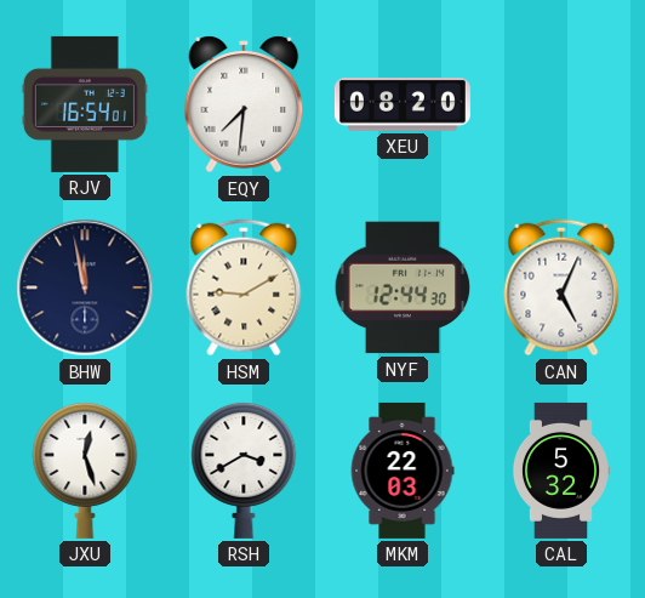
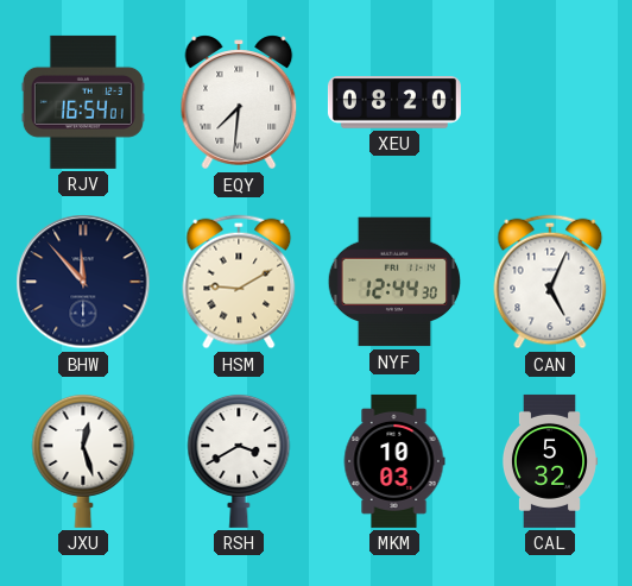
BHW: 11:58 -> 11:53 (83, 282)
MKM: 22:03 -> 10:03 (394, 461)
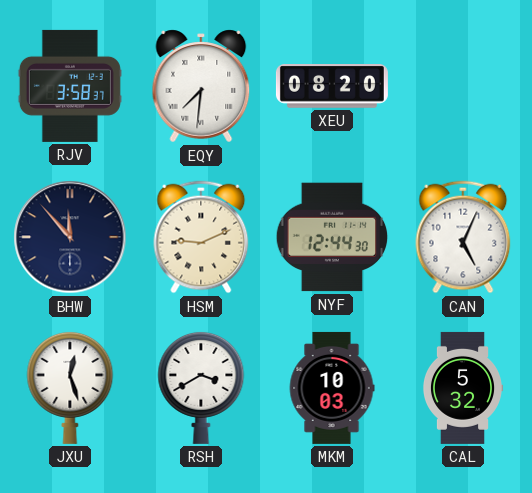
RJV: 16:54 -> 3:58 (70, 86)
HSM: 9:10 -> 9:11 (201, 237)
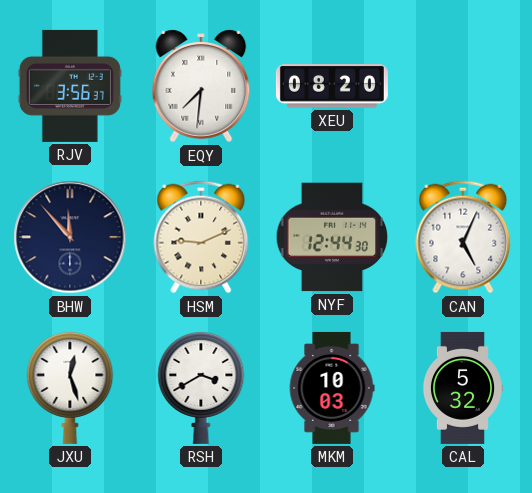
RJV: 3:58 -> 3:56 (70, 86)
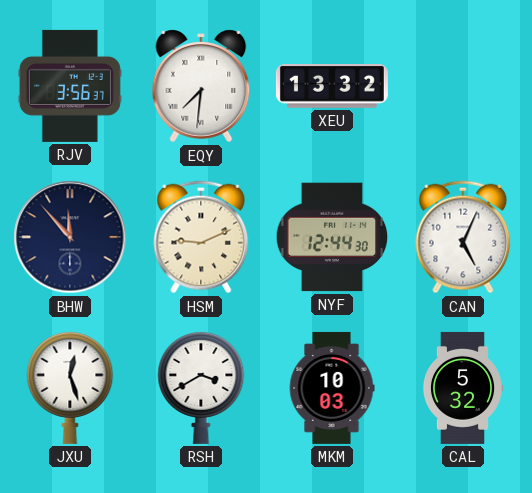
XEU: 08:20 -> 13:32 (332, 87)
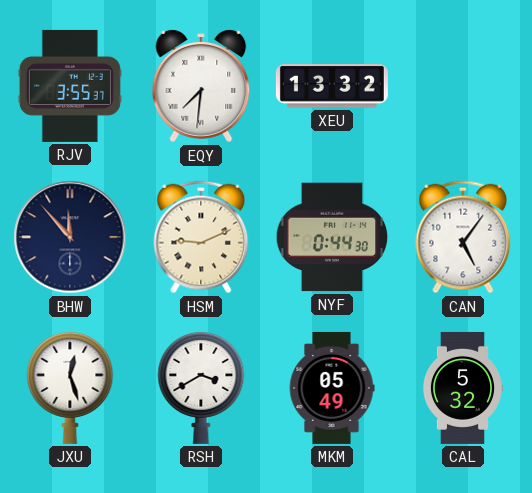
RJV: 3:56 -> 3:55 (70, 86)
NYF: 12:44 -> 0:44 (332, 237)
CAN: 5:04 -> 5:06 (463, 237)
MKM: 10:03 -> 05:49 (332, 388)
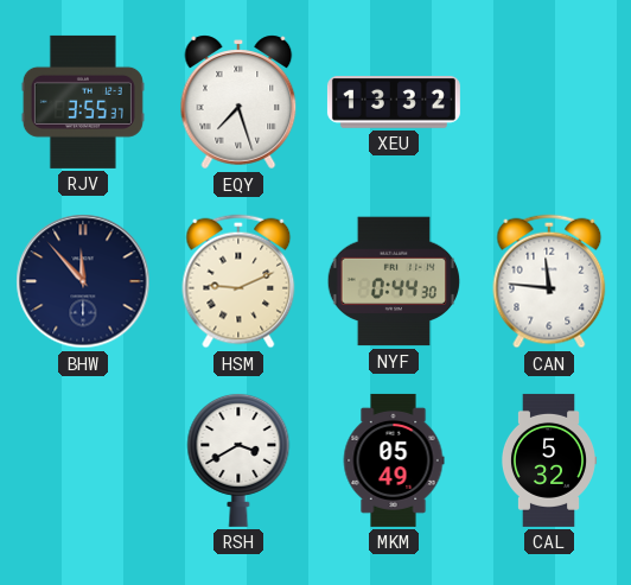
EQY: 7:31 -> 7:27 (238, 102)
CAN: 5:06 -> 11:46 (549, 281)
JXU: 12:27 -> none (70, 387)
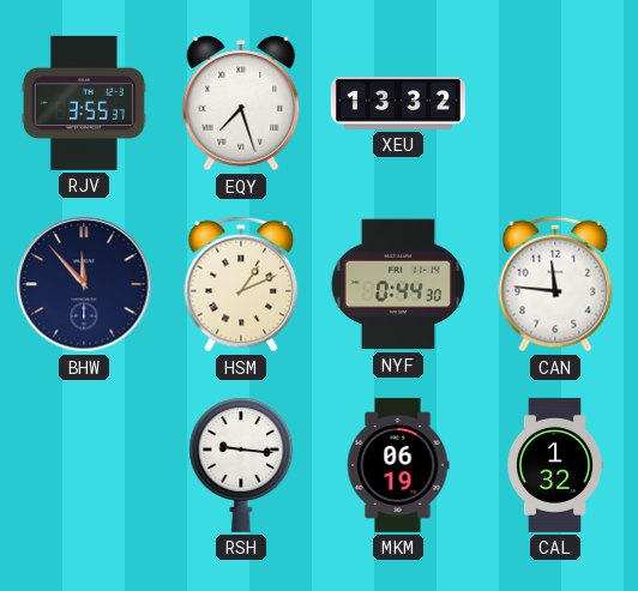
HSM: 9:11 -> 1:11 (241, 284)
RSH: 3:40 -> 9:16 (241, 464)
MKM: 05:49 -> 06:19 (398, 465)
CAL: 5:32 -> 1:32 (555, 465)
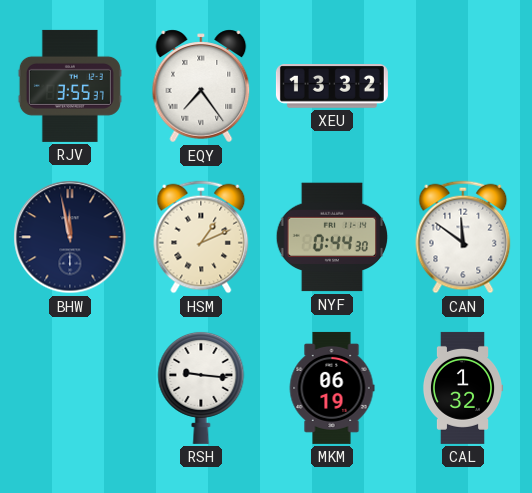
EQY: 7:27 -> 7:24 (201, 86)
BHW: 11:53 -> 11:58 (70, 237)
CAN: 11:46 -> 11:51 (463, 237)
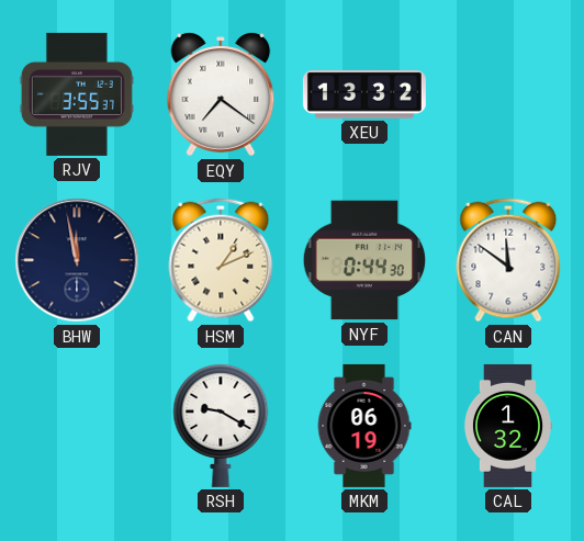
EQY: 7:24 -> 7:21 (221, 94)
RSH: 9:16 -> 9:20 (221, 425)
